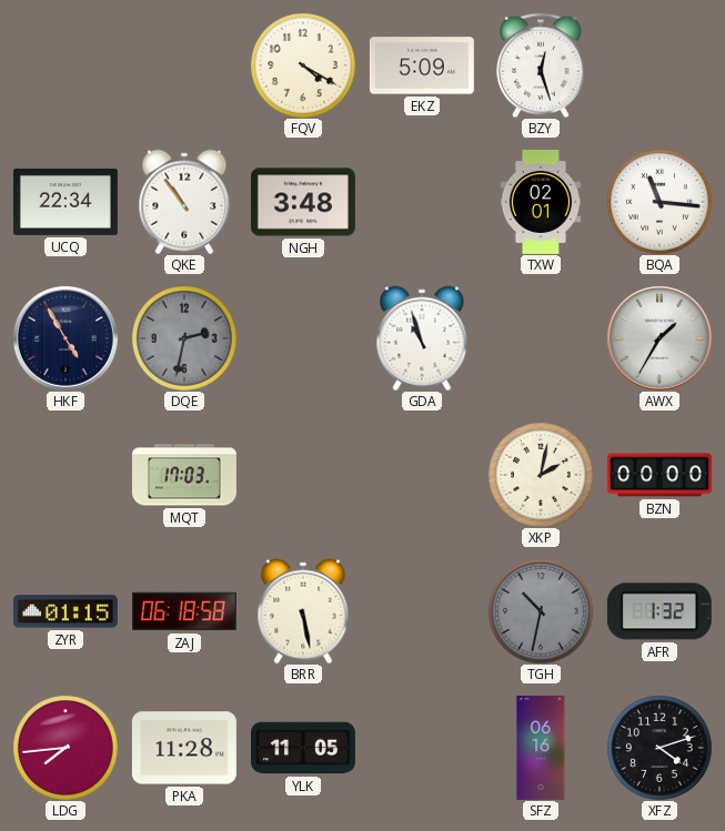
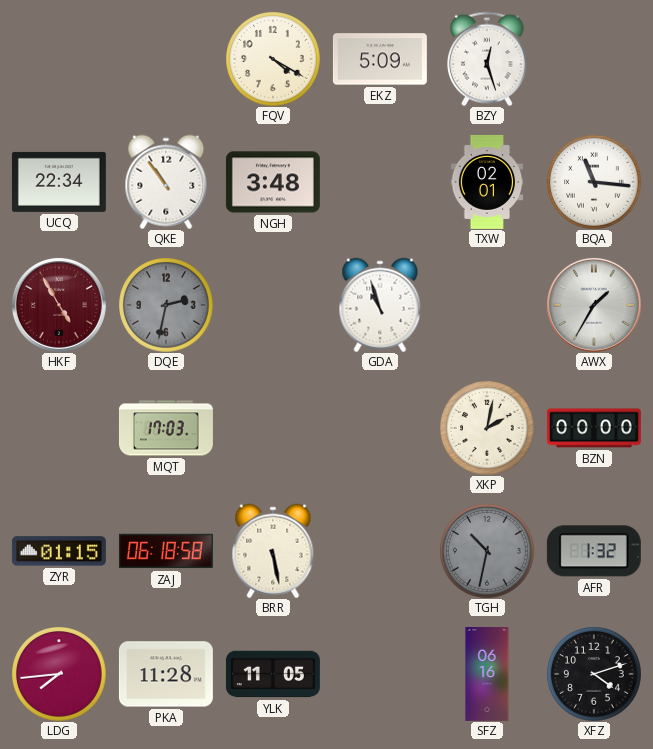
HKF dial: navy -> burgundy (59, 305)
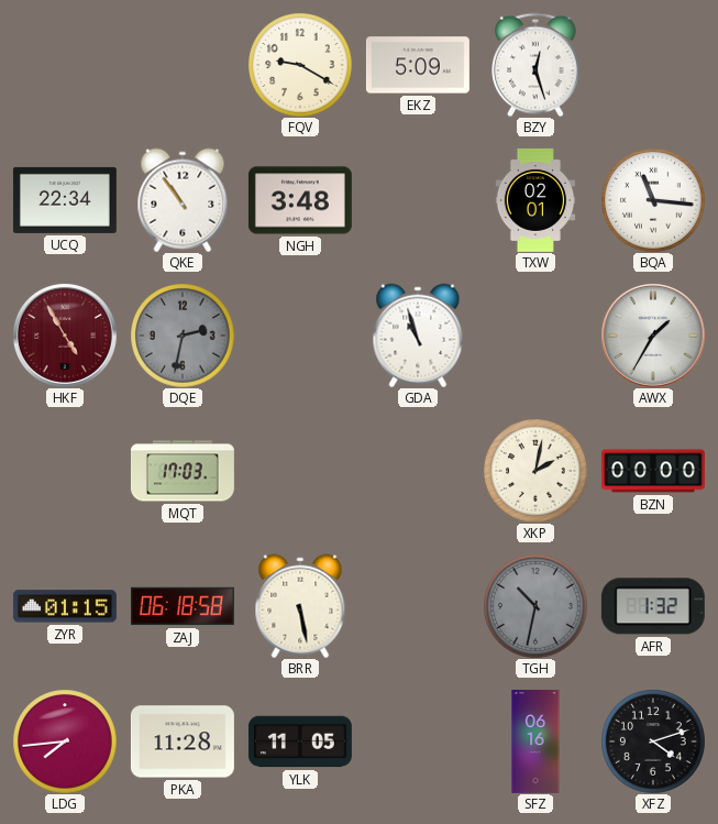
FQV: 4:20 -> 9:20 (300, 65)
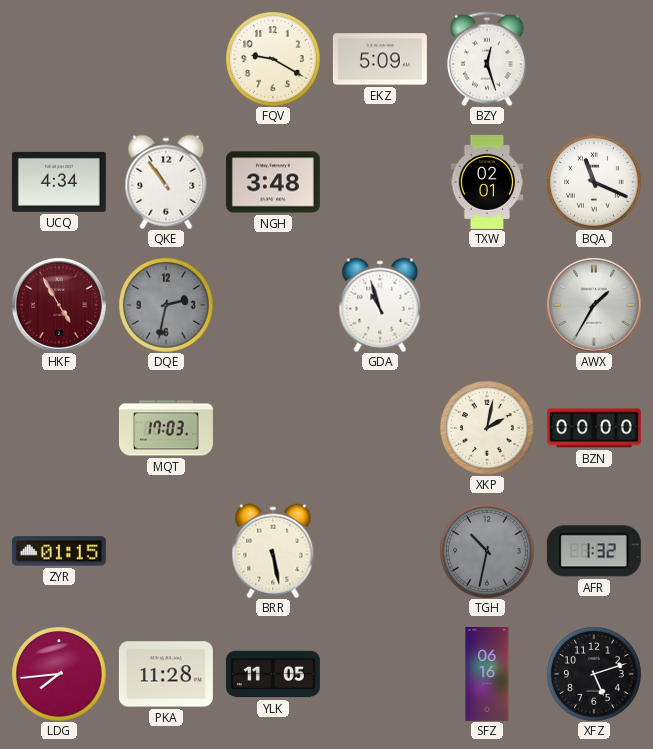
UCQ: 22:34 -> 4:34 (59, 182)
BQA: 11:16 -> 11:19 (594, 182)
ZAJ: 06:18 -> none (183, 606)
XFZ: 4:12 -> 5:12 (594, 674)
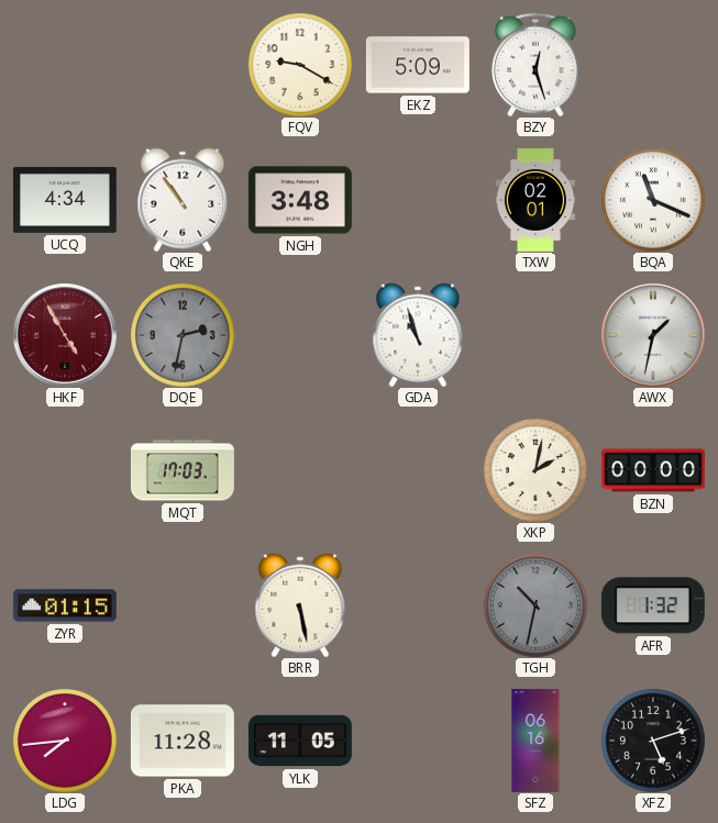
AWX: 1:35 -> 1:32 (653, 335)
